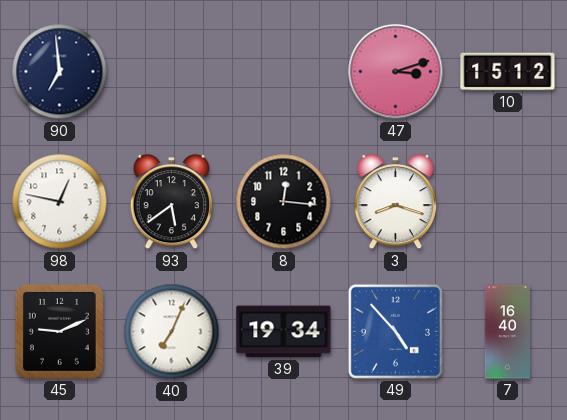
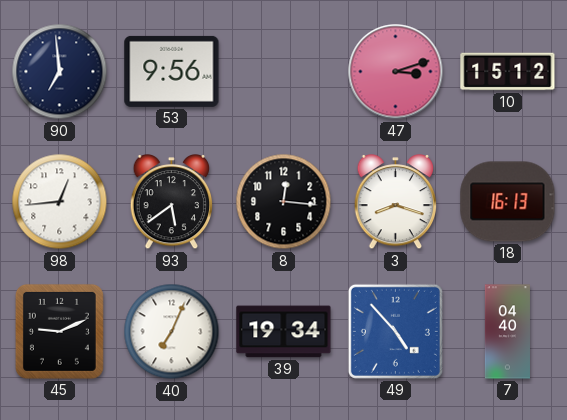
53: none -> 9:56 (172, 71)
98: 12:47 -> 12:44 (60, 202)
18: none -> 16:13 (508, 202)
7: 16:40 -> 04:40 (507, 332)
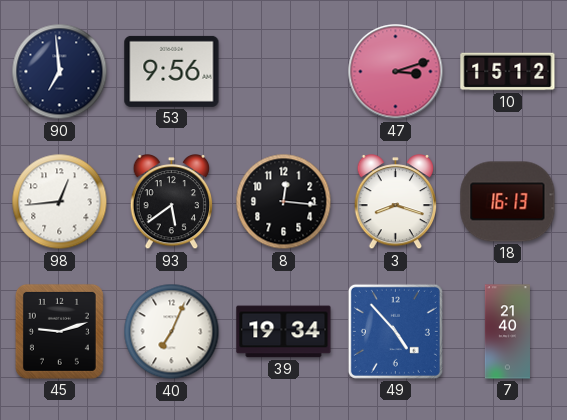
45: 9:11 -> 9:12 (59, 331)
7: 04:40 -> 21:40 (507, 332)
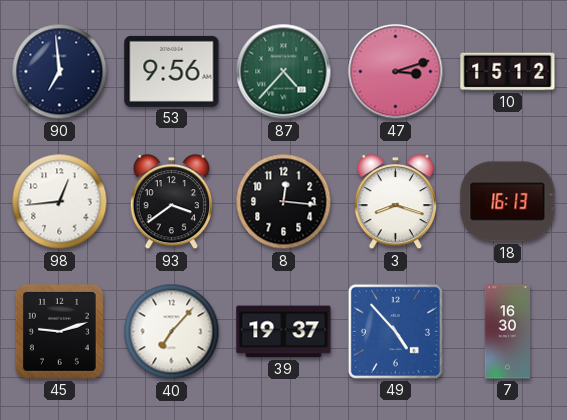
87: none -> 4:37 (284, 72)
93: 5:39 -> 3:39 (172, 203)
40: 7:04 -> 7:07 (172, 332)
39: 19:34 -> 19:37 (284, 332)
7: 21:40 -> 16:30 (507, 332)
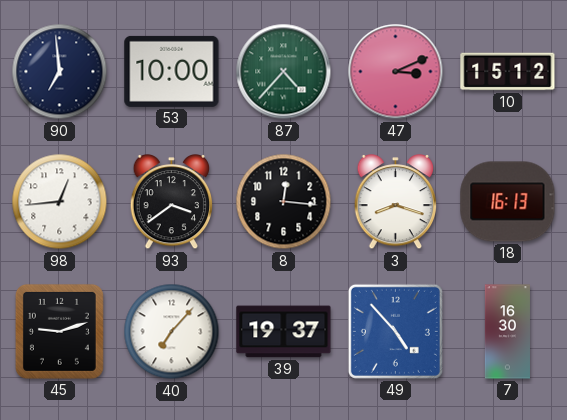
53: 9:56 -> 10:00 (172, 71)
47: 3:12 -> 3:11 (396, 72)
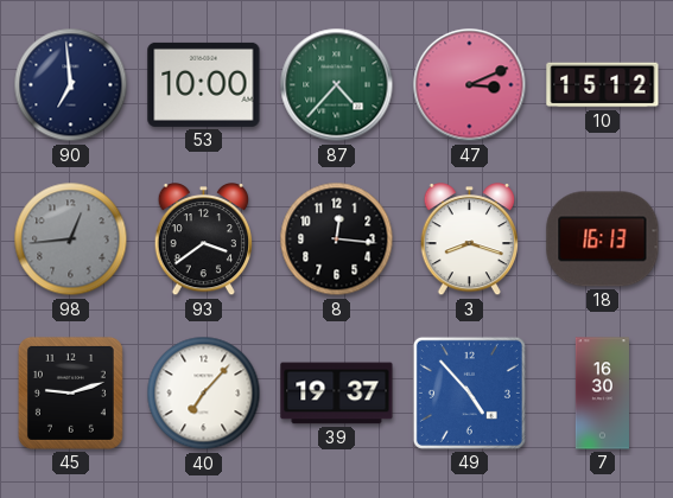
98 dial: white -> grey (71, 240)
